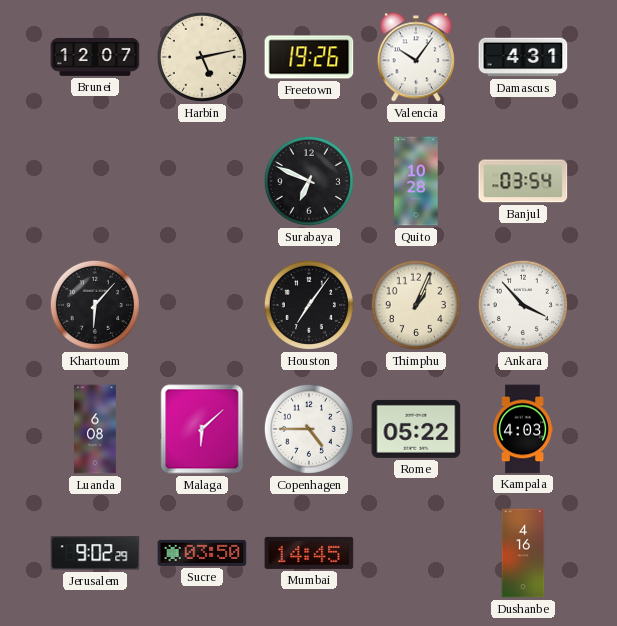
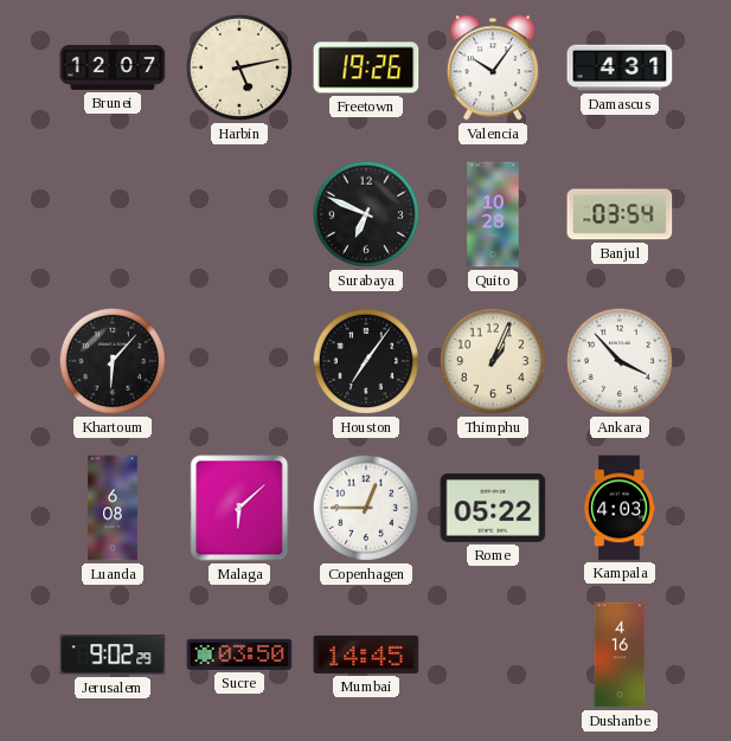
Copenhagen: 4:45 -> 12:45 (366, 508)
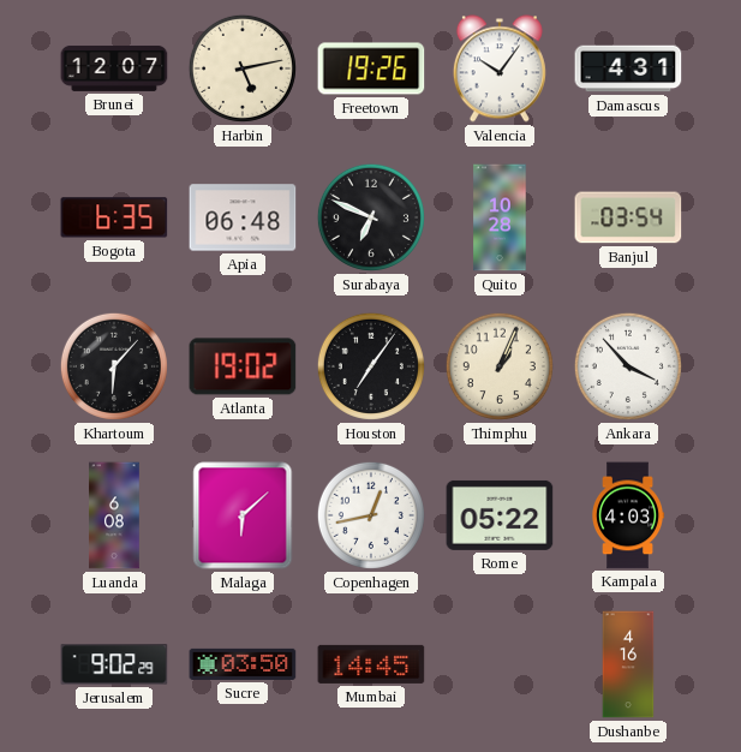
Bogota: none -> 6:35 (114, 217)
Apia: none -> 06:48 (243, 217)
Atlanta: none -> 19:02 (243, 366)
Copenhagen: 12:45 -> 12:43 (371, 515)
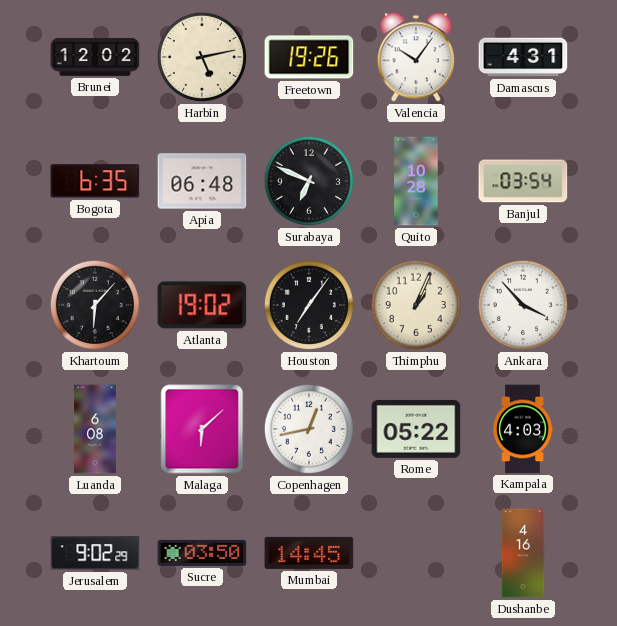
Brunei: 12:07 -> 12:02 (95, 57)
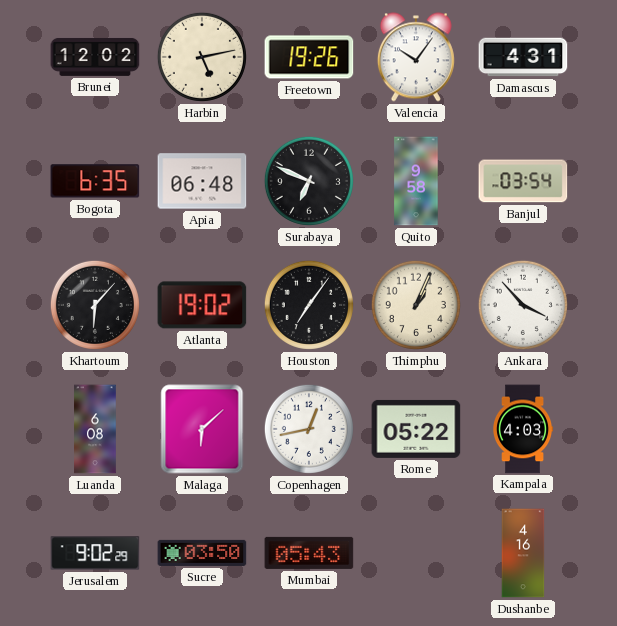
Quito: 10:28 -> 9:58 (416, 181)
Mumbai: 14:45 -> 05:43 (309, 553)
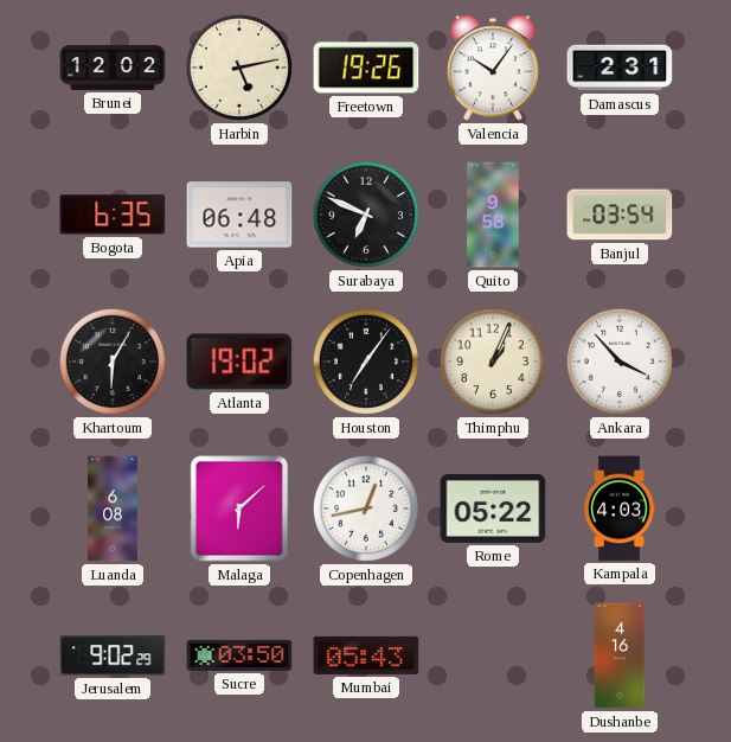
Damascus: 4:31 -> 2:31 (620, 68)
Khartoum: 6:07 -> 6:05 (113, 362)
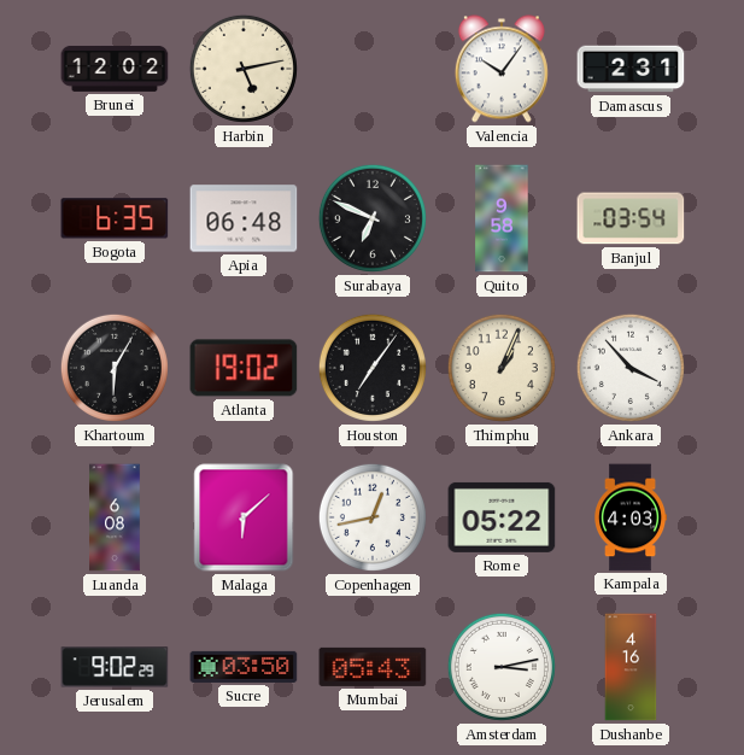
Freetown: 19:26 -> none (366, 68)
Amsterdam: none -> 3:13 (502, 667)
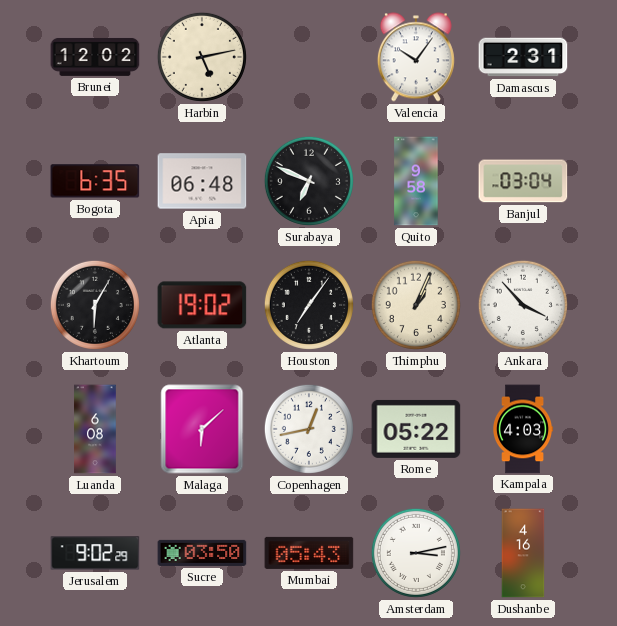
Banjul: 03:54 -> 03:04 (523, 181)
